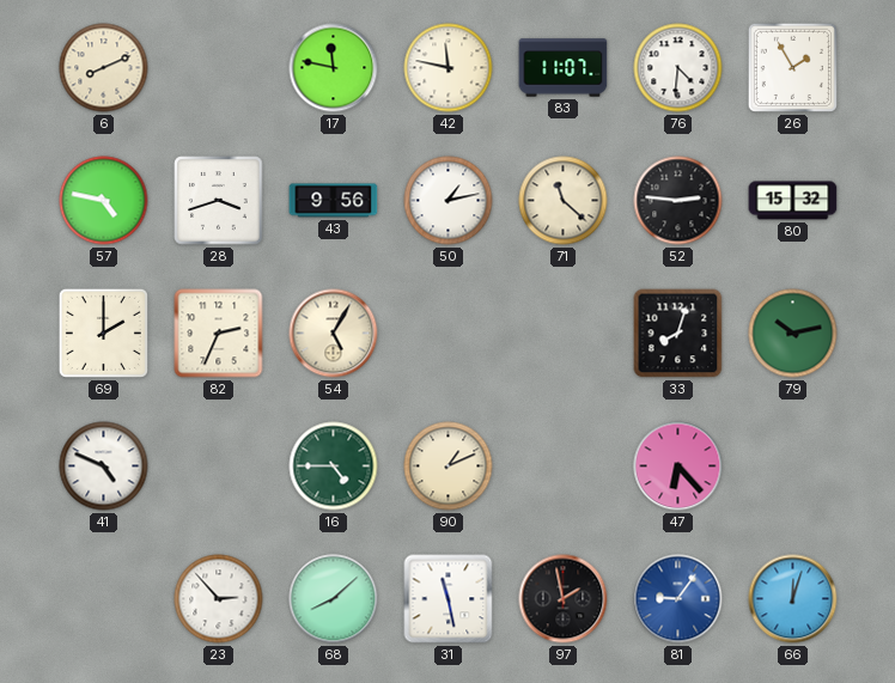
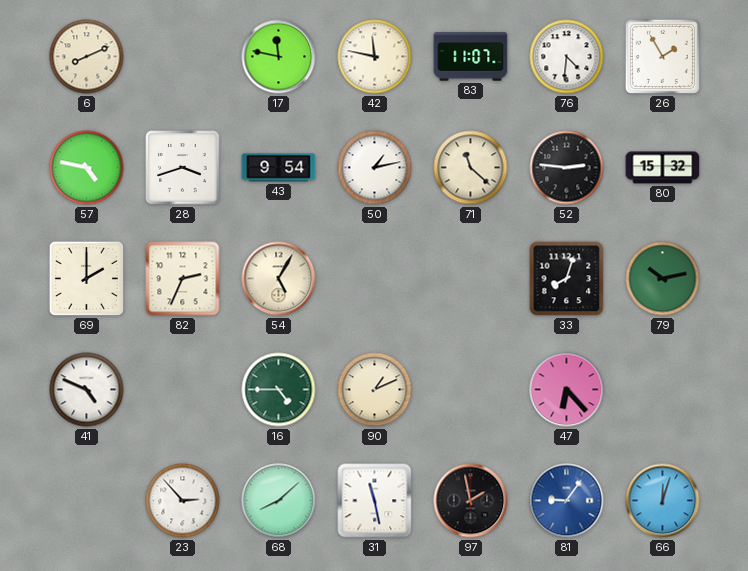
43: 9:56 -> 9:54 (279, 168)
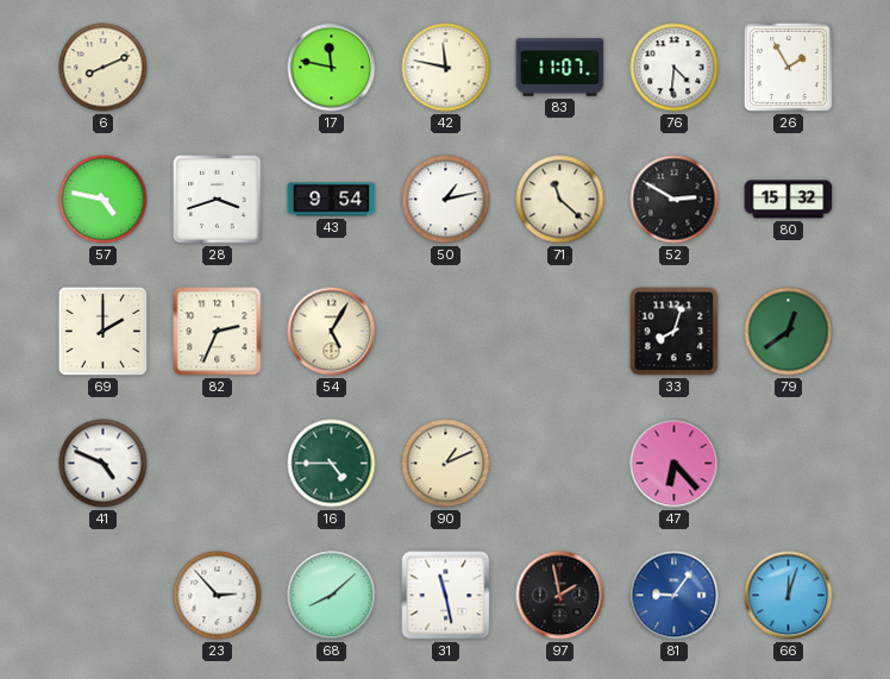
52: 2:46 -> 2:50 (675, 200)
79: 10:13 -> 12:39 (789, 332)
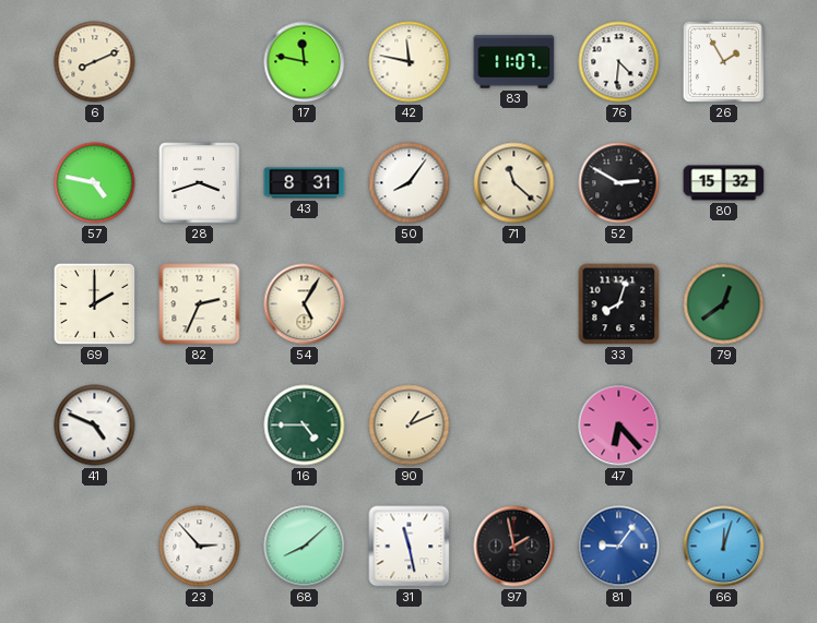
43: 9:54 -> 8:31 (305, 183)
50: 1:13 -> 8:06 (410, 183)
